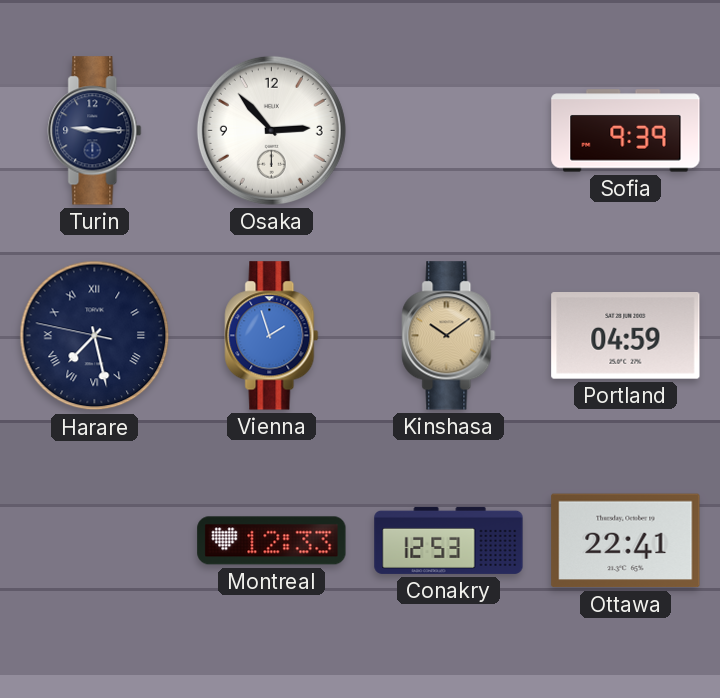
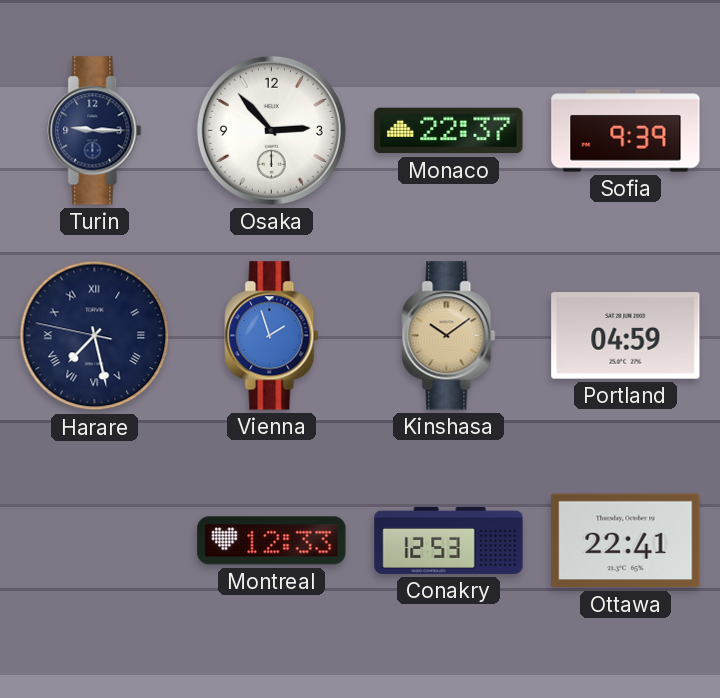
Monaco: none -> 22:37 (449, 131)
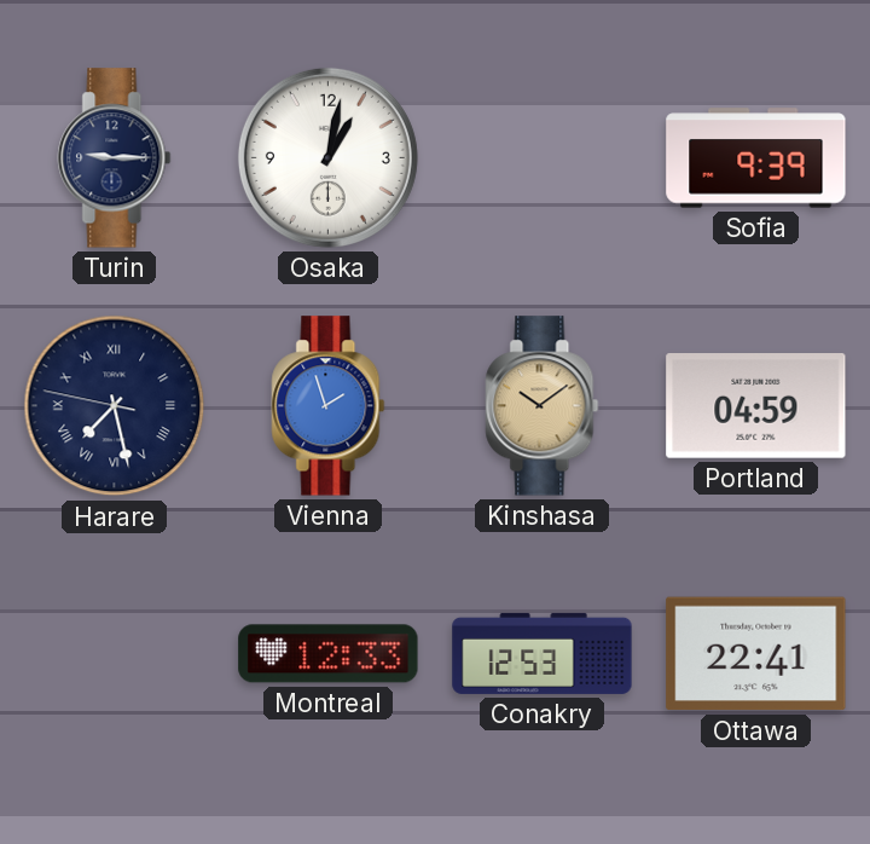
Osaka: 2:53 -> 1:02 (327, 157)
Monaco: 22:37 -> none (449, 131)
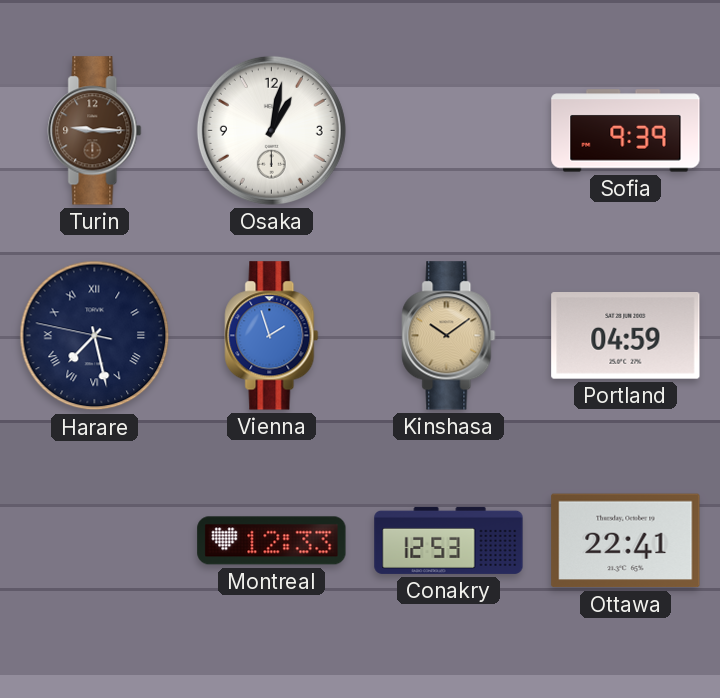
Turin dial: navy -> brown (95, 131)
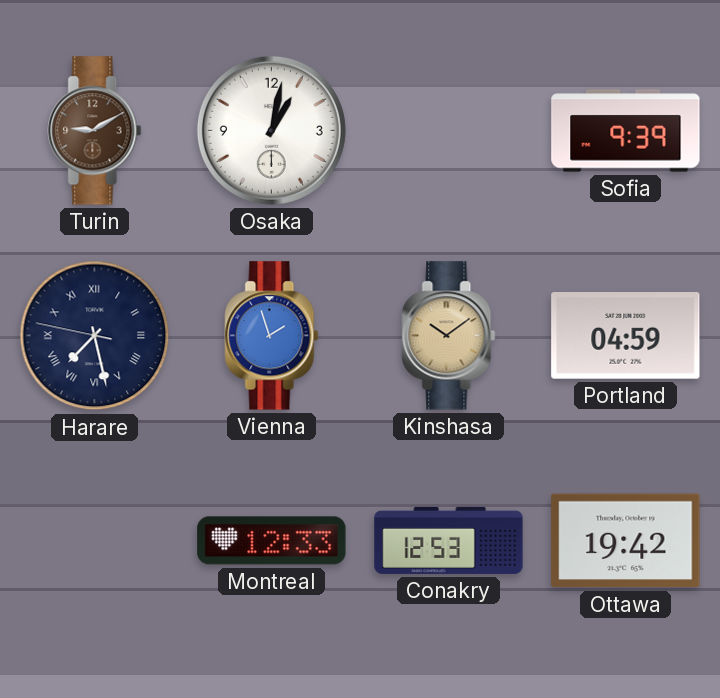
Turin: 9:15 -> 9:10 (95, 131)
Ottawa: 22:41 -> 19:42 (626, 541)
